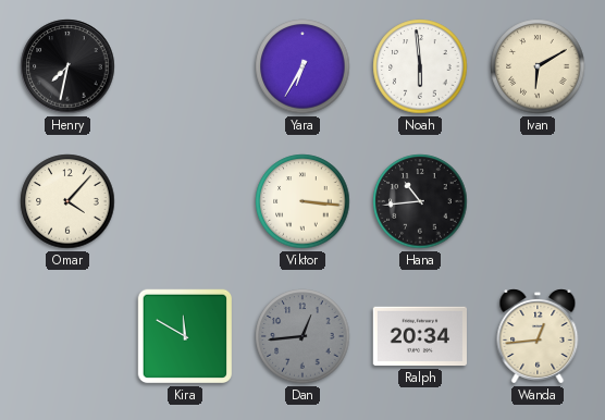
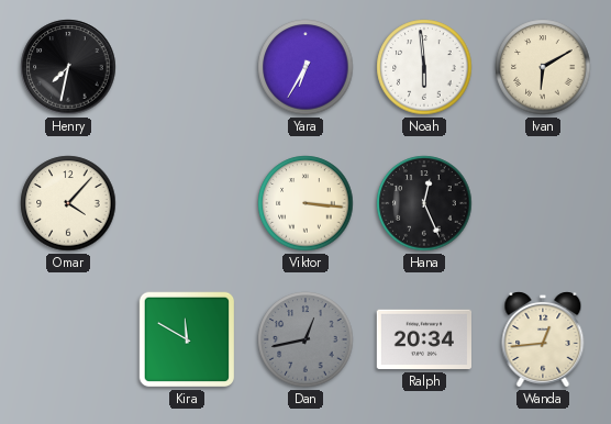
Hana: 10:44 -> 12:26 (424, 203)
Dan: 12:44 -> 12:43 (305, 339)
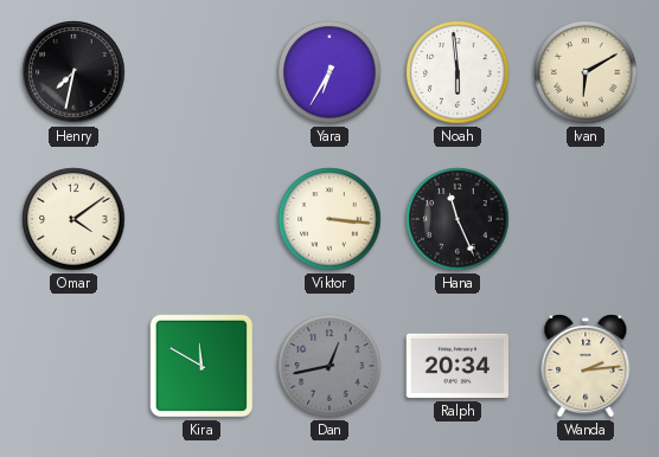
Omar: 4:07 -> 4:09 (73, 219)
Hana: 12:26 -> 11:26 (458, 219)
Wanda: 12:44 -> 2:14 (586, 366)
